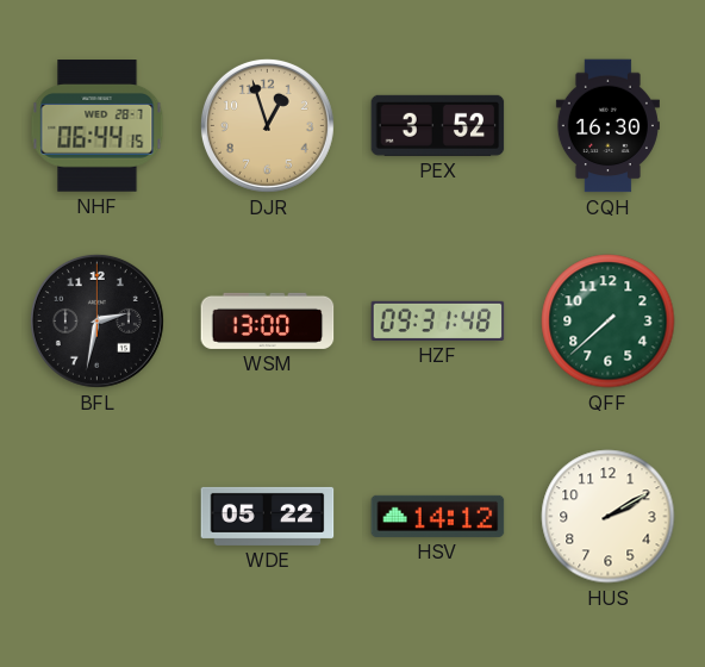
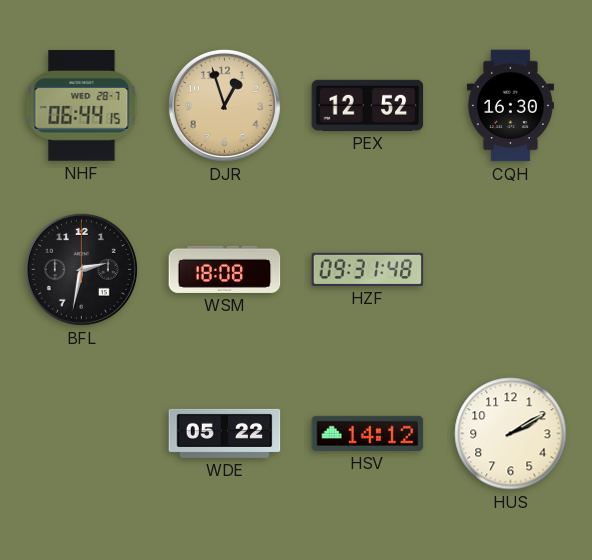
PEX: 3:52 -> 12:52 (368, 105)
WSM: 13:00 -> 18:08 (225, 269)
QFF: 7:38 -> none (609, 322)
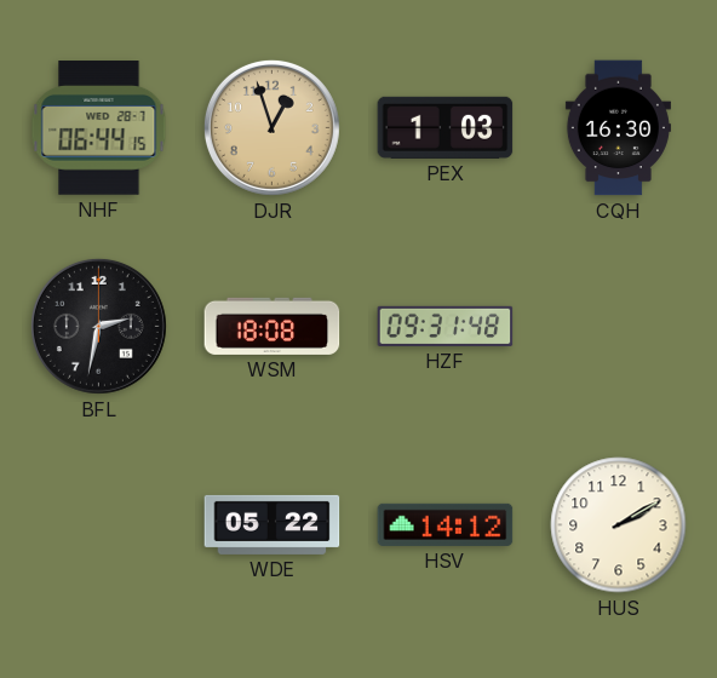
PEX: 12:52 -> 1:03 (446, 127)
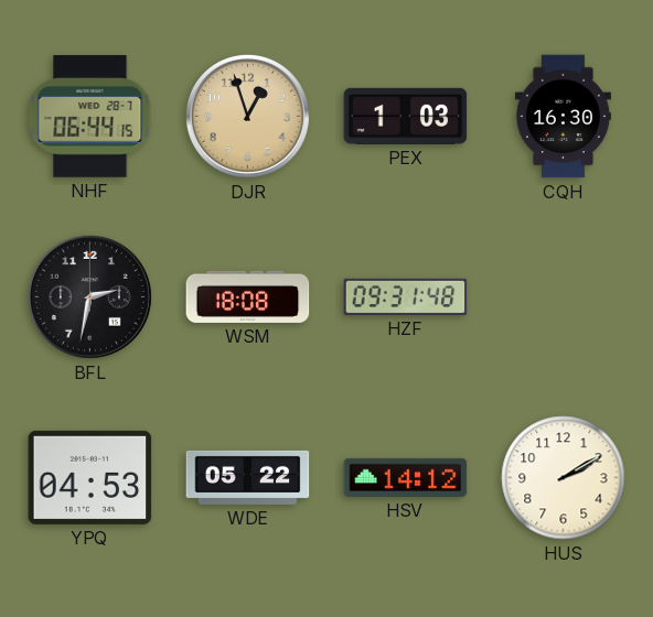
YPQ: none -> 04:53 (90, 477)
